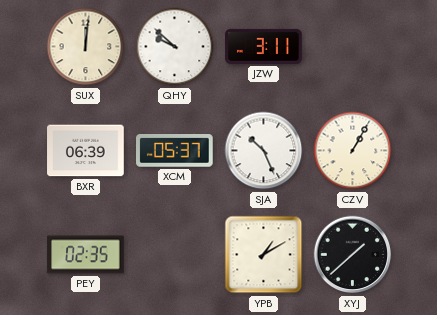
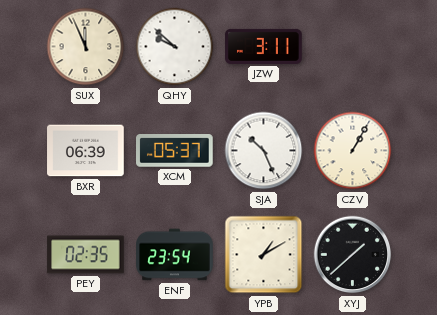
SUX: 12:01 -> 11:56 (86, 47)
ENF: none -> 23:54 (175, 255)
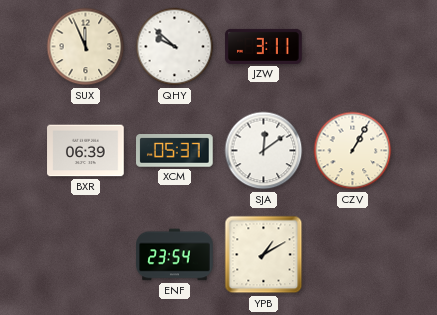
SJA: 10:26 -> 12:09 (264, 151)
PEY: 02:35 -> none (86, 255)
XYJ: 1:38 -> none (353, 255)
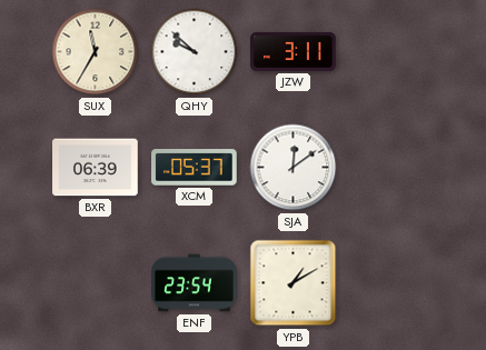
SUX: 11:56 -> 11:35 (96, 52)
CZV: 1:05 -> none (353, 151)
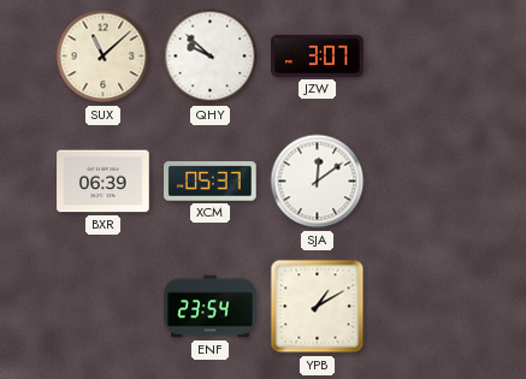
SUX: 11:35 -> 11:08 (104, 57)
JZW: 3:11 -> 3:07 (318, 55)
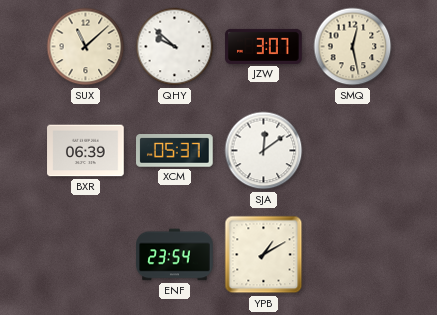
SMQ: none -> 12:28 (353, 47)
